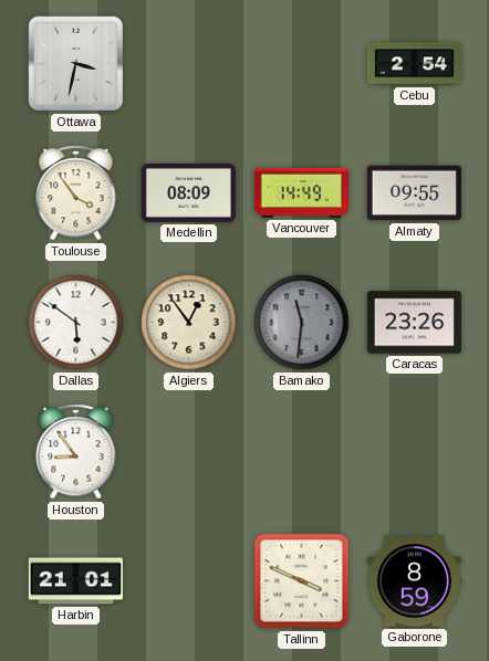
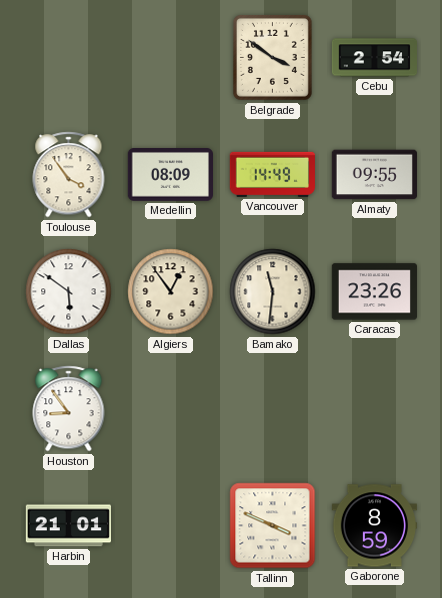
Ottawa: 3:32 -> none (76, 64)
Belgrade: none -> 3:51 (272, 57)
Bamako dial: grey -> cream (273, 292)
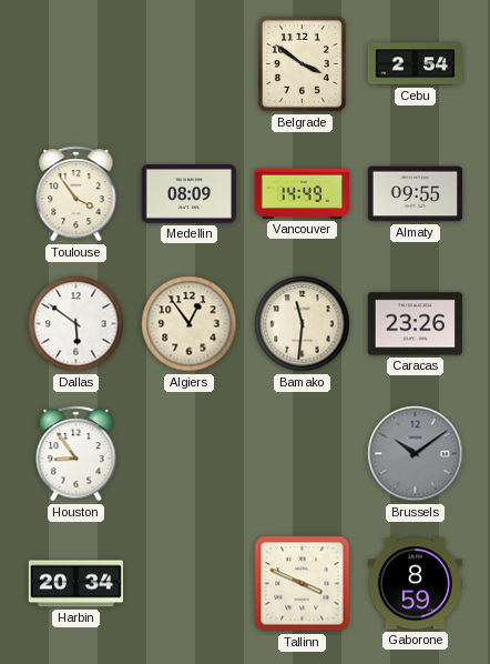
Brussels: none -> 10:09 (416, 454)
Harbin: 21:01 -> 20:34 (75, 584)
